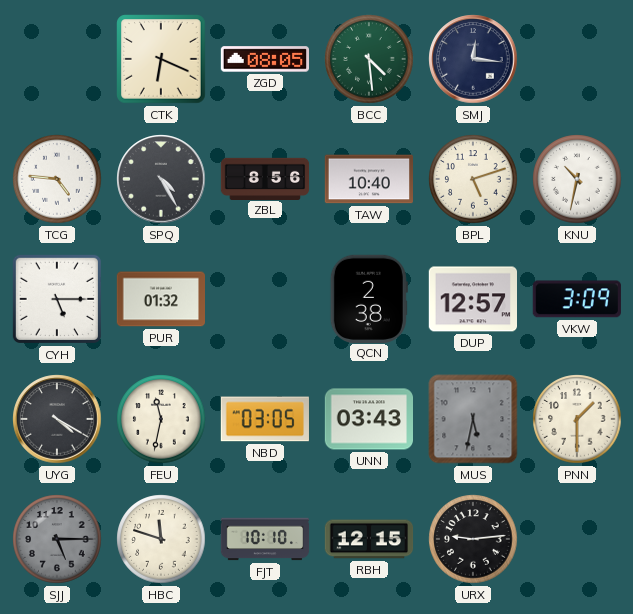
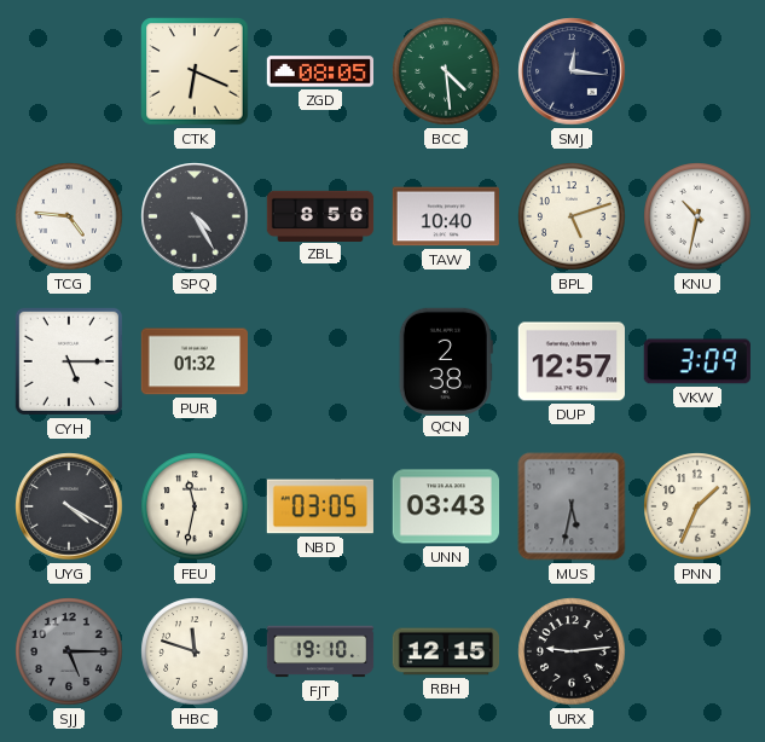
PNN: 1:30 -> 1:34 (697, 506)
FJT: 10:10 -> 19:10 (320, 651)
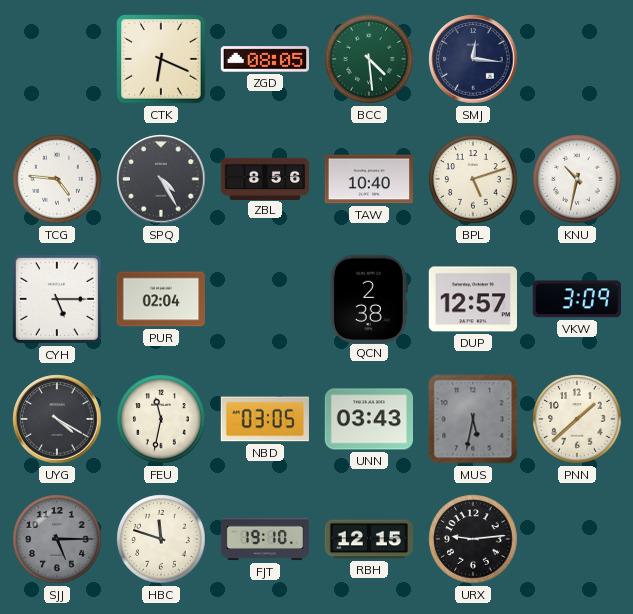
PUR: 01:32 -> 02:04 (160, 299)
PNN: 1:34 -> 1:38 (577, 419)
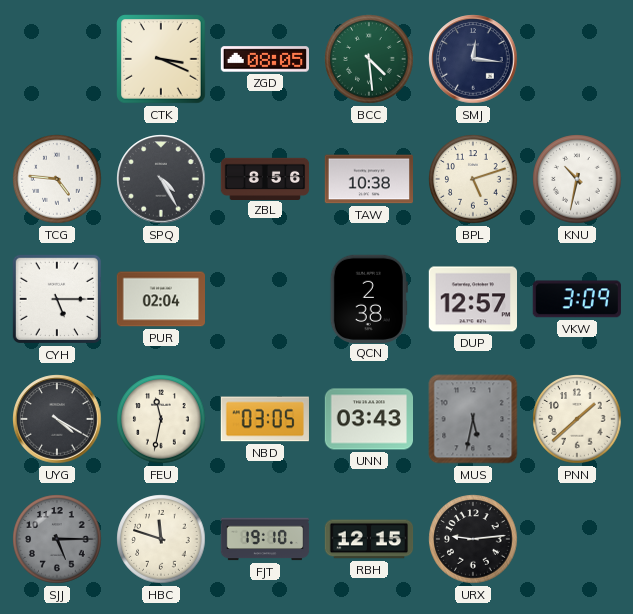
CTK: 6:19 -> 3:19 (161, 59)
TAW: 10:40 -> 10:38 (368, 179)
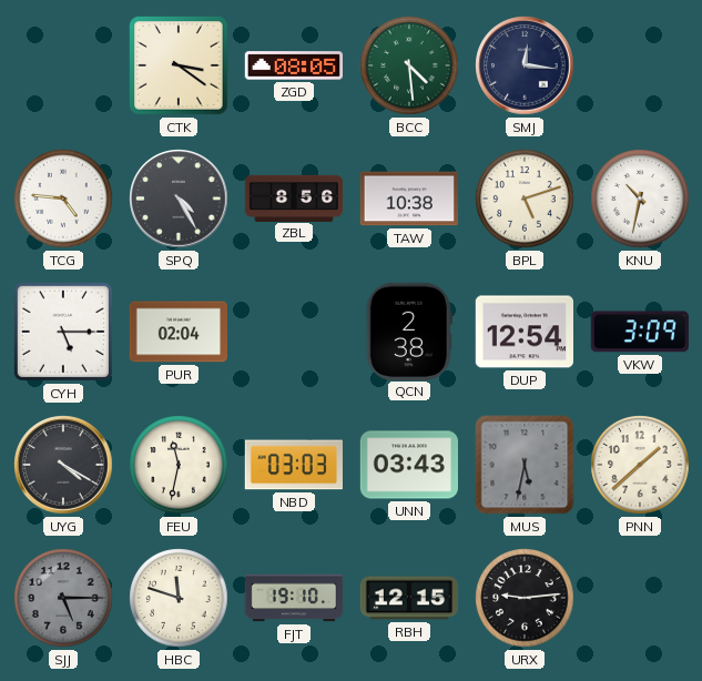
CTK: 3:19 -> 3:21 (179, 65)
DUP: 12:57 -> 12:54 (523, 332)
NBD: 03:05 -> 03:03 (294, 465)
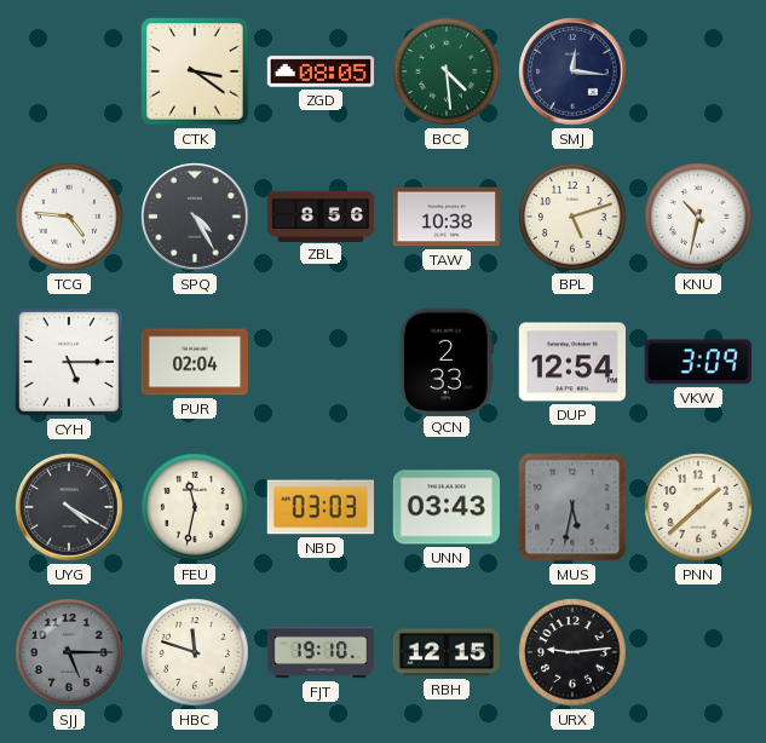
QCN: 2:38 -> 2:33 (447, 361)
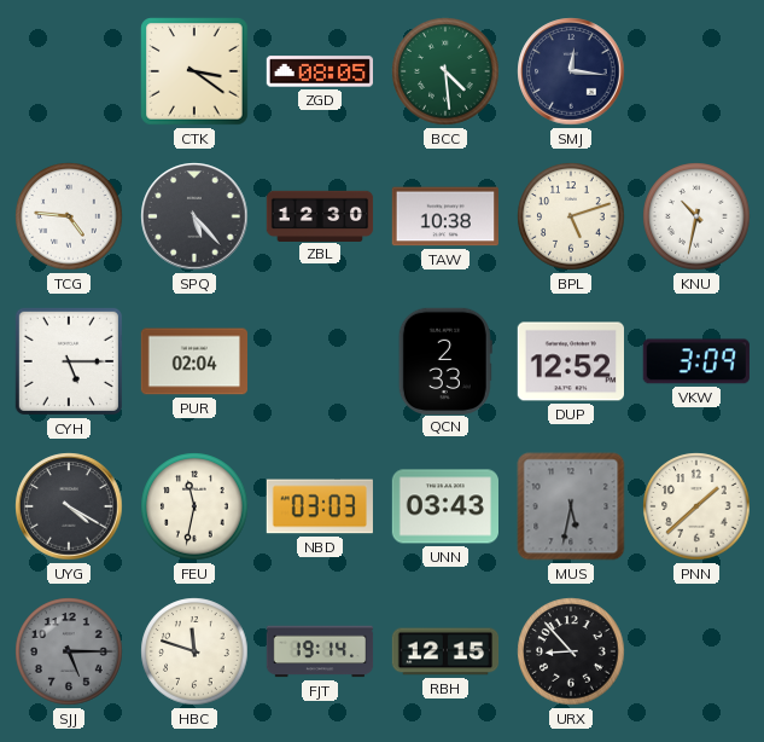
SPQ: 4:25 -> 5:23 (194, 216)
ZBL: 8:56 -> 12:30 (320, 215)
DUP: 12:54 -> 12:52 (570, 361)
FJT: 19:10 -> 19:14 (320, 651)
URX: 9:14 -> 8:53 (571, 651)
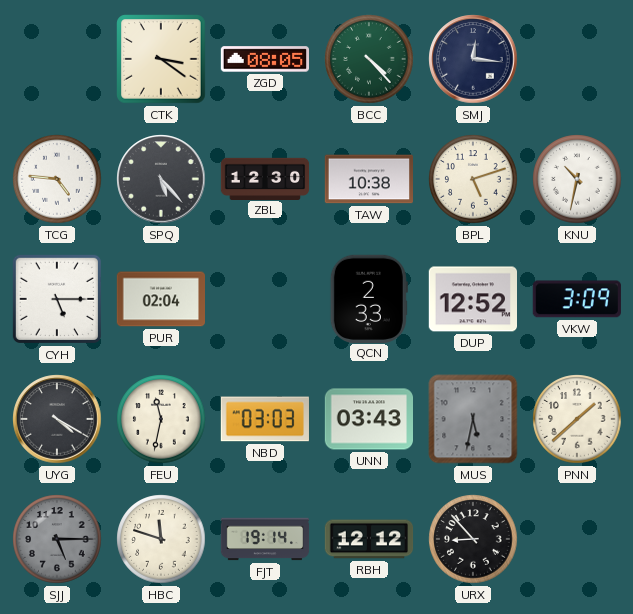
BCC: 4:29 -> 4:23 (369, 59)
RBH: 12:15 -> 12:12 (369, 539)
